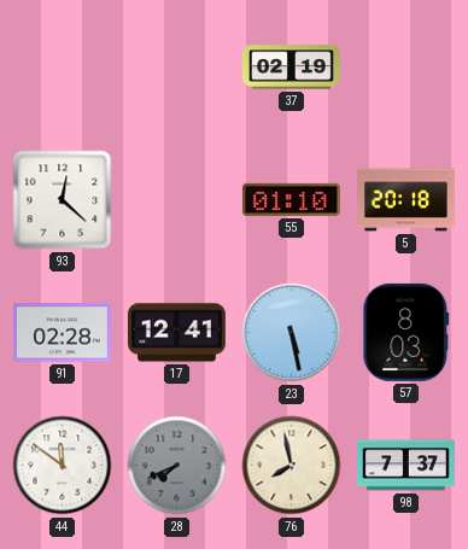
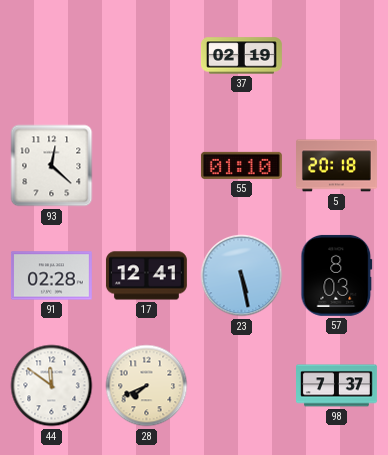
28 dial: grey -> cream (147, 386)
76: 7:58 -> none (292, 466)
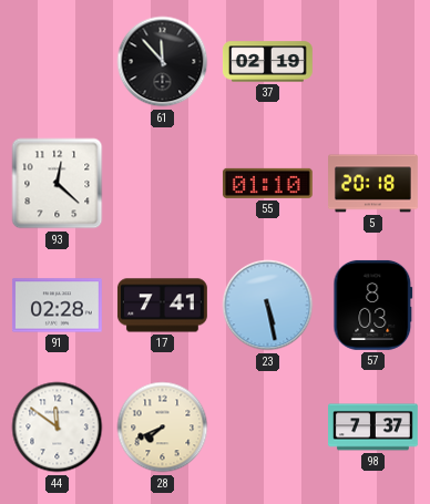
61: none -> 11:53 (163, 62)
17: 12:41 -> 7:41 (162, 306)
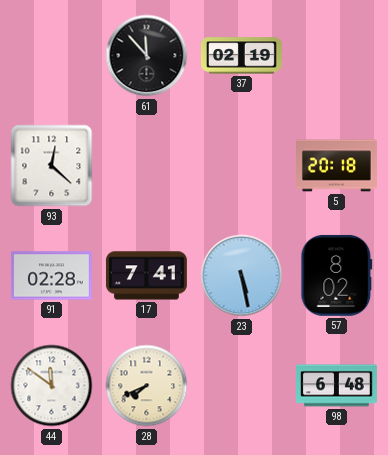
55: 01:10 -> none (267, 183)
57: 8:03 -> 8:02 (337, 275)
98: 7:37 -> 6:48 (337, 386)
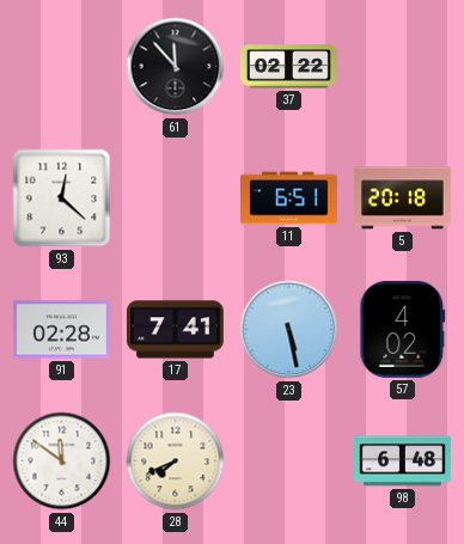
37: 02:19 -> 02:22 (289, 67)
11: none -> 6:51 (288, 198)
57: 8:02 -> 4:02 (403, 329)
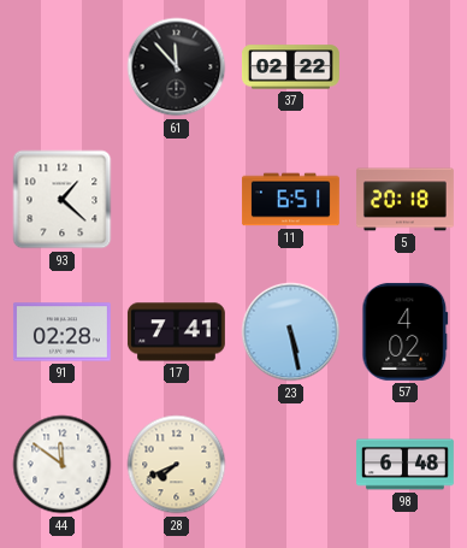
93: 12:22 -> 1:22 (63, 200)
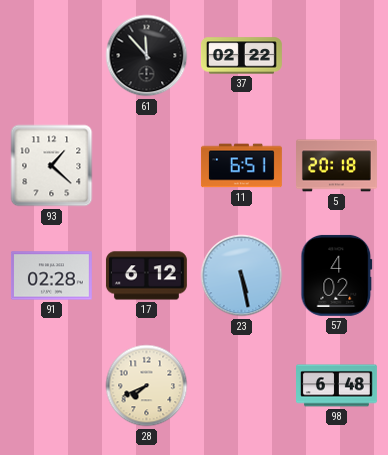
17: 7:41 -> 6:12 (146, 276)
44: 11:51 -> none (63, 465)
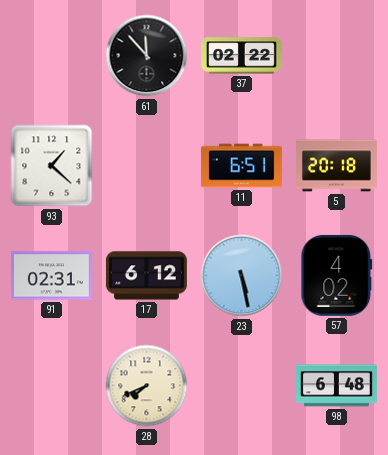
91: 02:28 -> 02:31 (51, 276)
